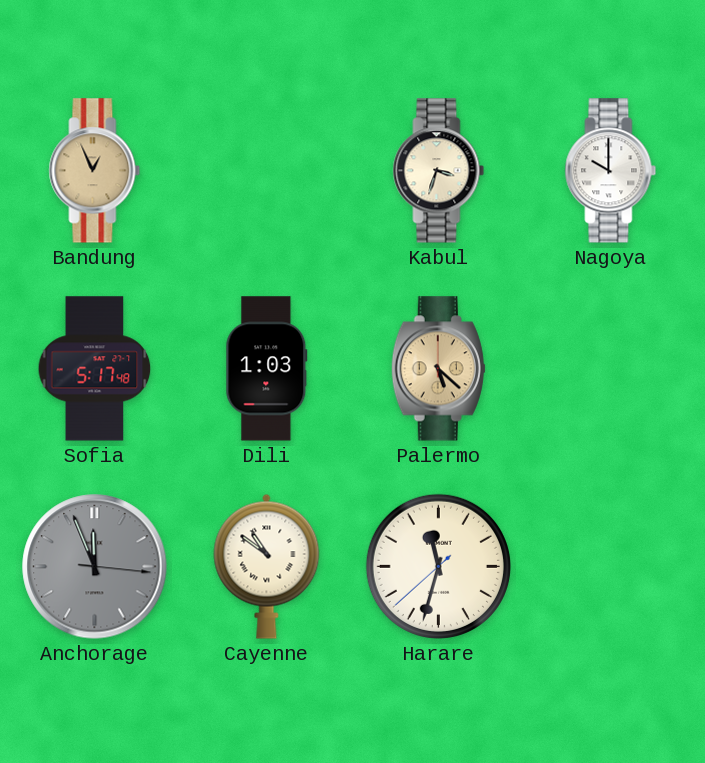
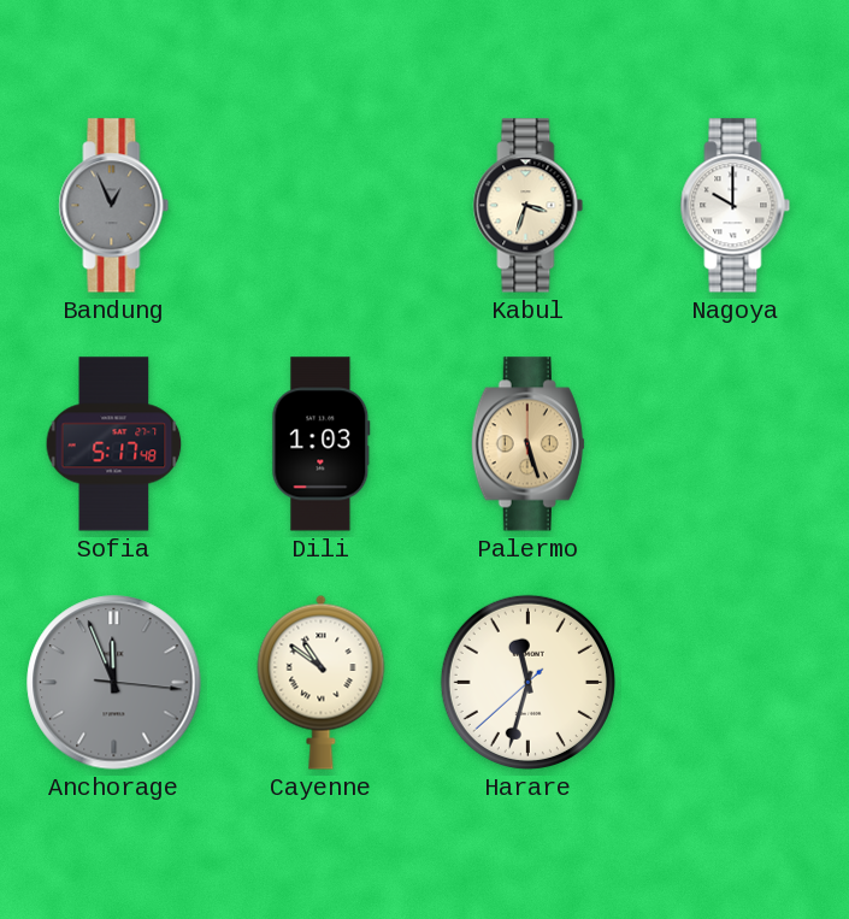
Bandung dial: champagne -> grey (114, 206)
Palermo: 5:22 -> 5:27 (527, 444)
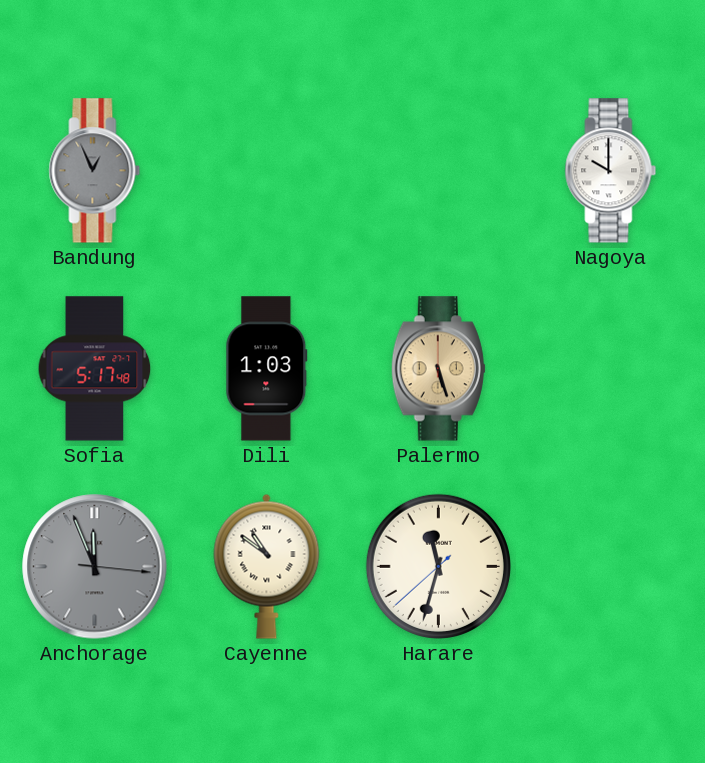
Kabul: 3:33 -> none (529, 206)
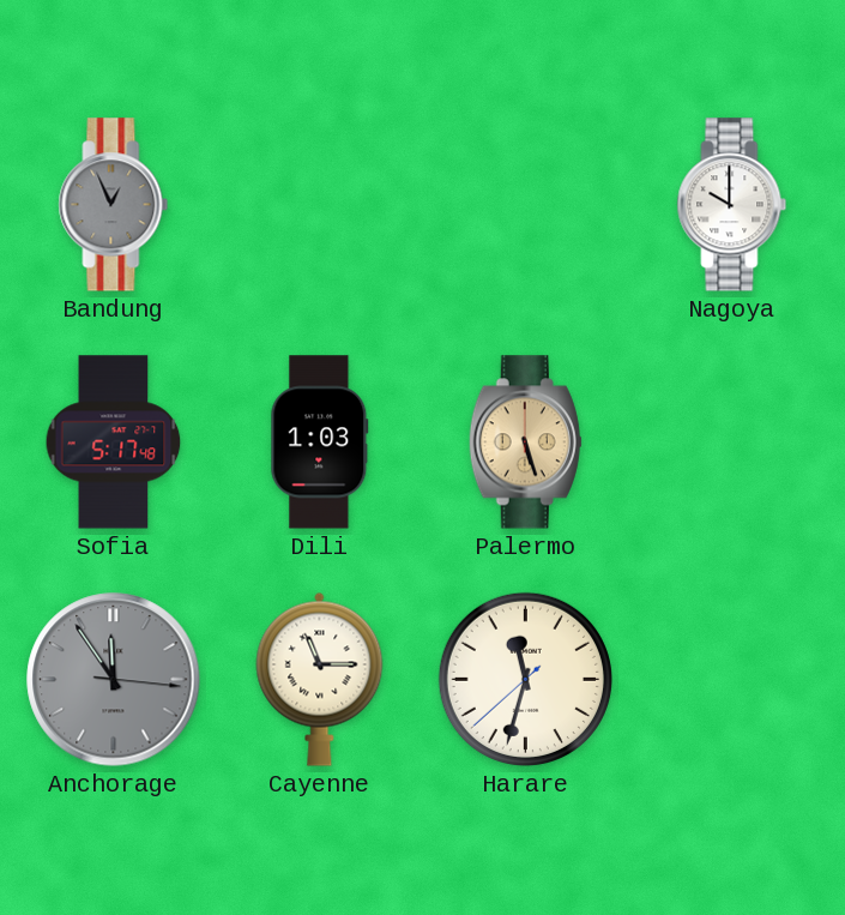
Anchorage: 11:56 -> 11:54 (114, 680)
Cayenne: 10:51 -> 11:15 (320, 679)
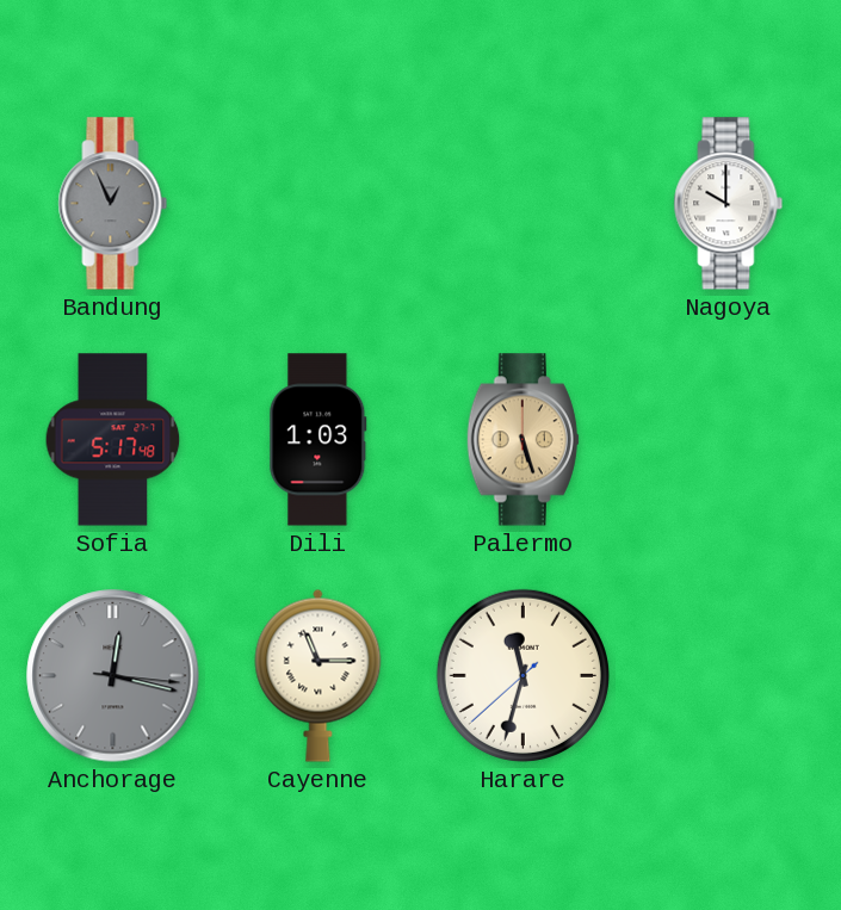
Anchorage: 11:54 -> 12:17 (113, 676)
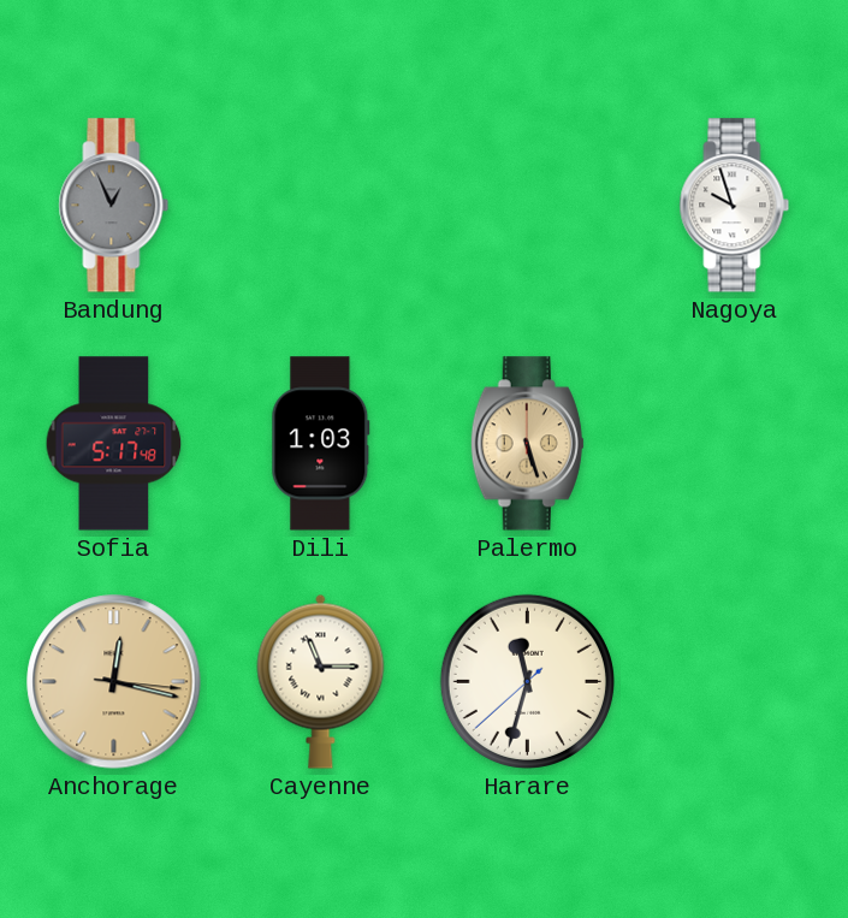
Nagoya: 10:00 -> 9:57 (735, 206)
Anchorage dial: grey -> champagne (114, 682)
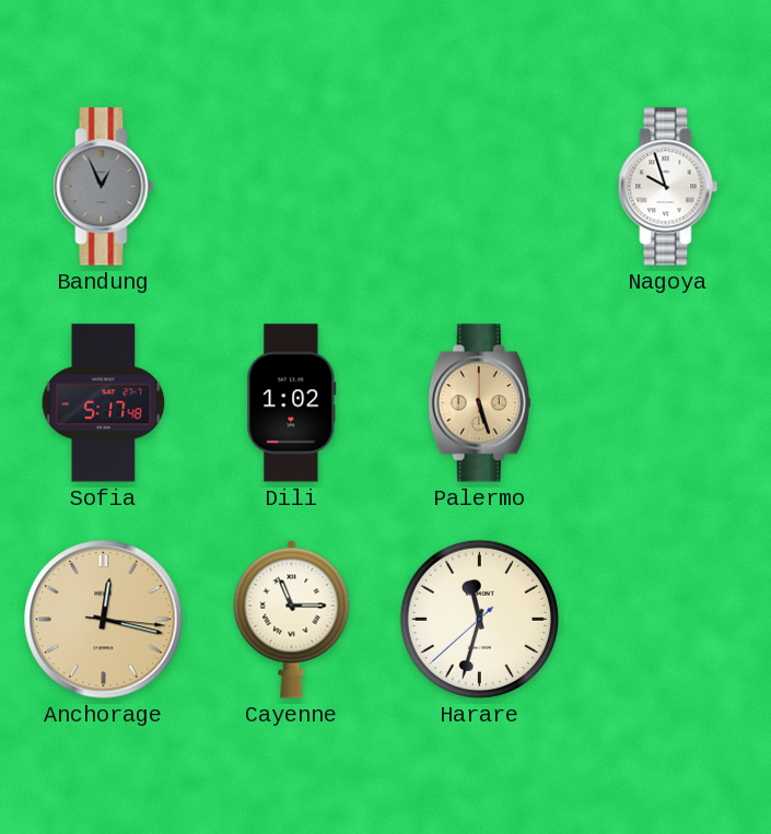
Dili: 1:03 -> 1:02 (292, 403)
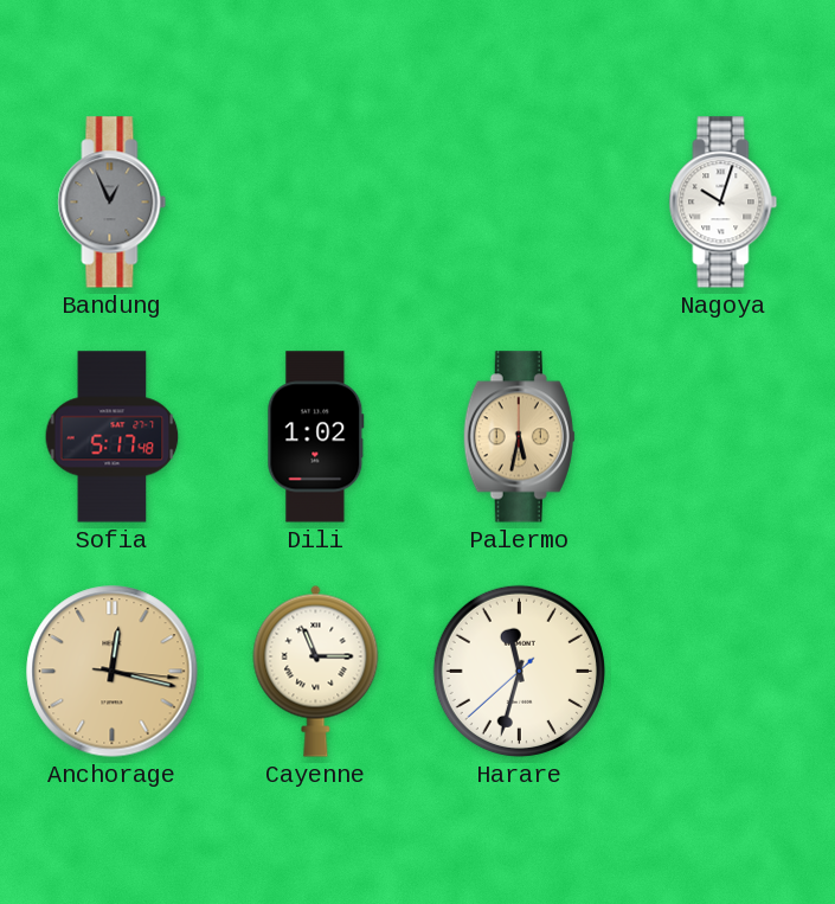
Nagoya: 9:57 -> 10:03 (724, 203)
Palermo: 5:27 -> 5:32 (519, 437)
